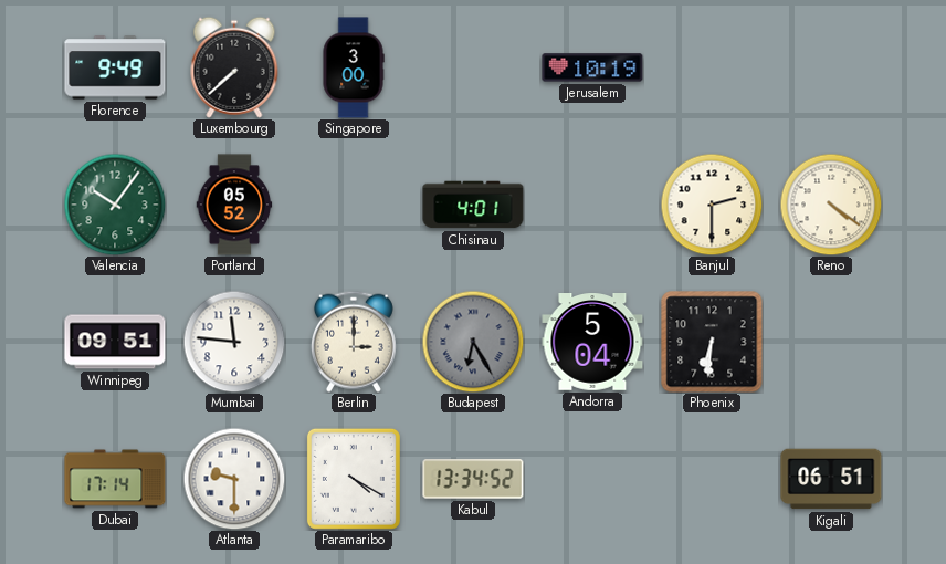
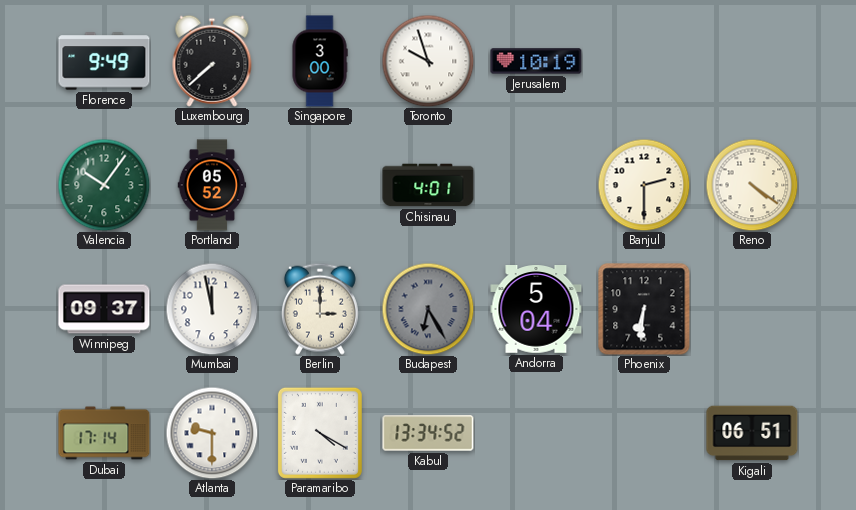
Toronto: none -> 9:57 (428, 61)
Winnipeg: 09:51 -> 09:37 (104, 309)
Mumbai: 11:46 -> 11:58 (212, 309)
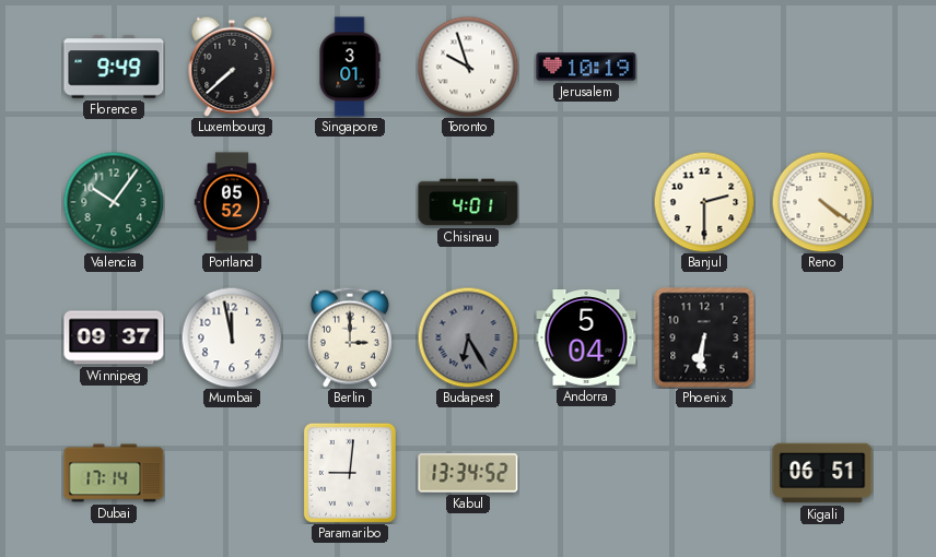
Singapore: 3:00 -> 3:01 (350, 67)
Atlanta: 9:30 -> none (212, 433)
Paramaribo: 4:20 -> 9:01 (350, 473)
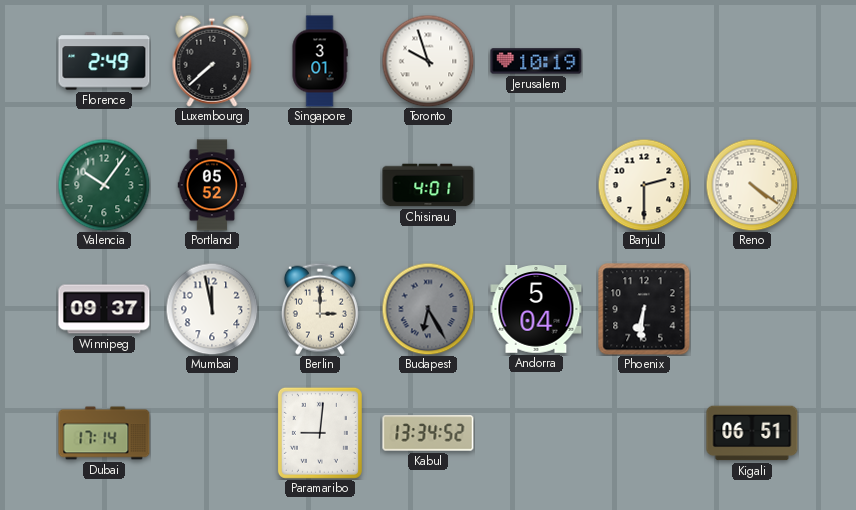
Florence: 9:49 -> 2:49 (104, 61)
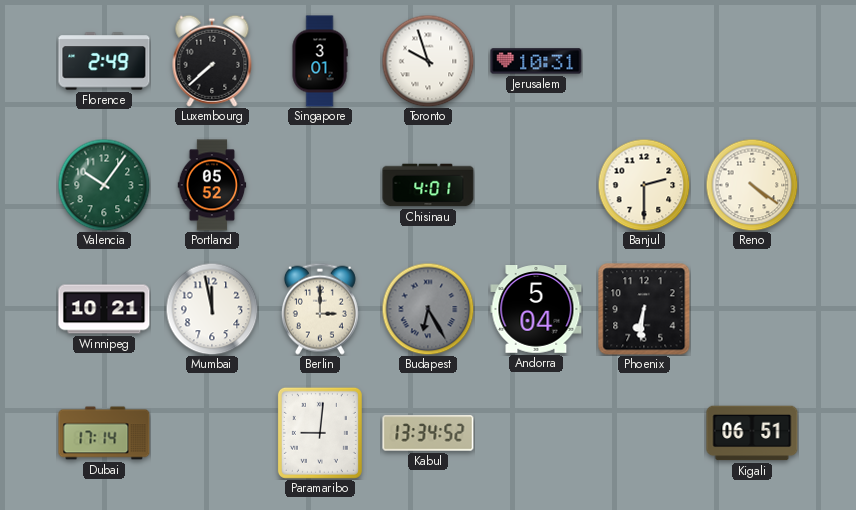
Jerusalem: 10:19 -> 10:31 (536, 61)
Winnipeg: 09:37 -> 10:21 (104, 309)
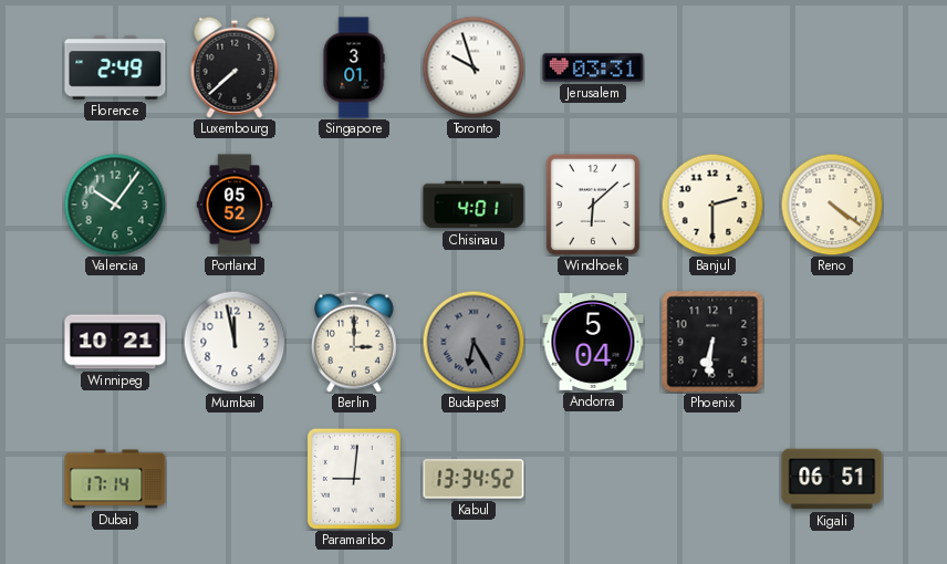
Jerusalem: 10:31 -> 03:31 (593, 67)
Windhoek: none -> 6:08 (593, 205)
